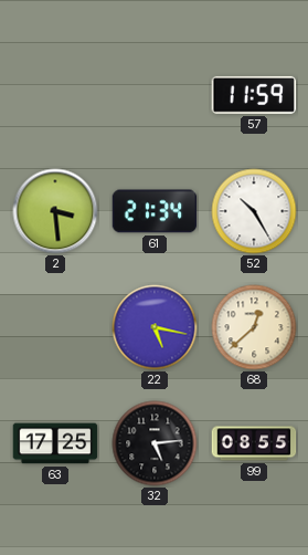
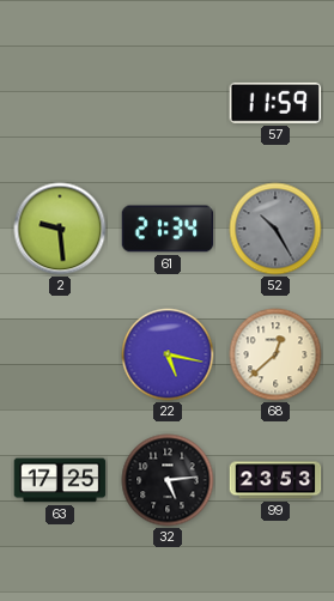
2: 3:29 -> 9:29 (60, 229)
52 dial: white -> grey (275, 229)
99: 08:55 -> 23:53 (275, 480)
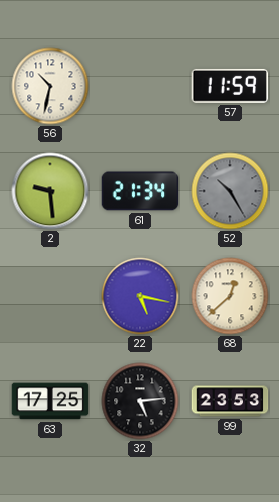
56: none -> 10:32 (50, 86)
